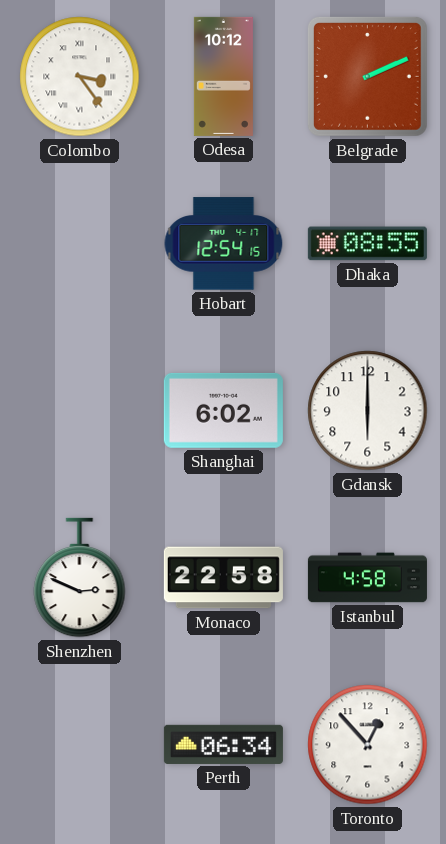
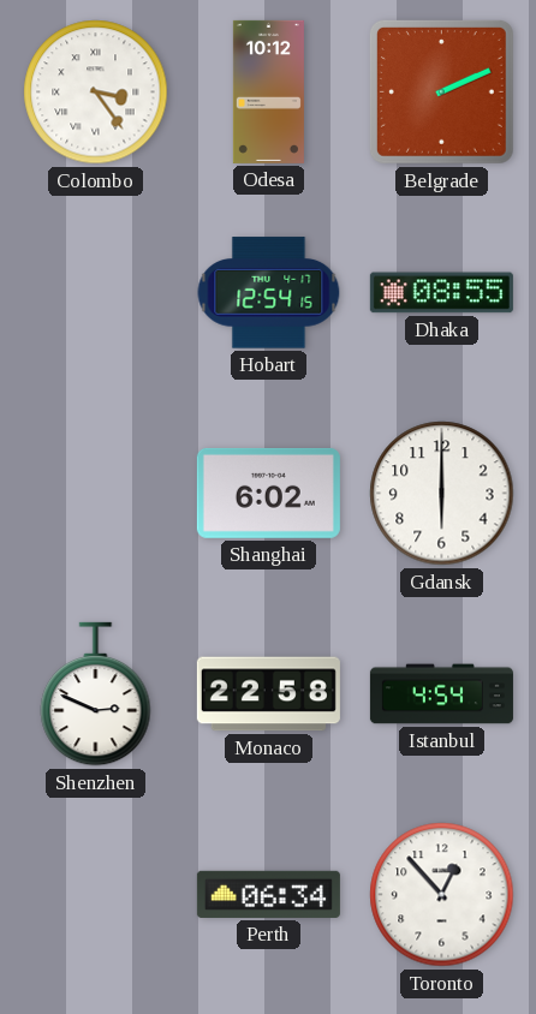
Istanbul: 4:58 -> 4:54 (441, 694)
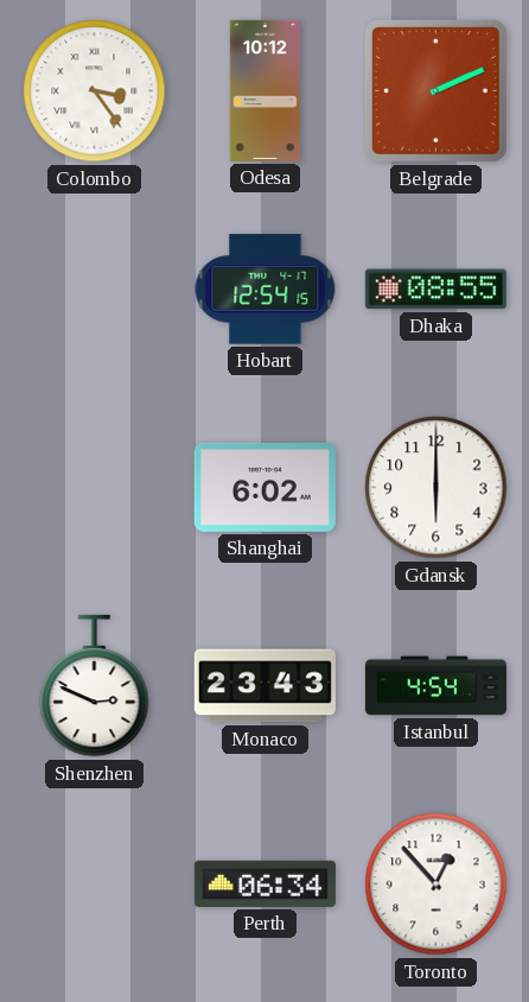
Monaco: 22:58 -> 23:43 (264, 686)
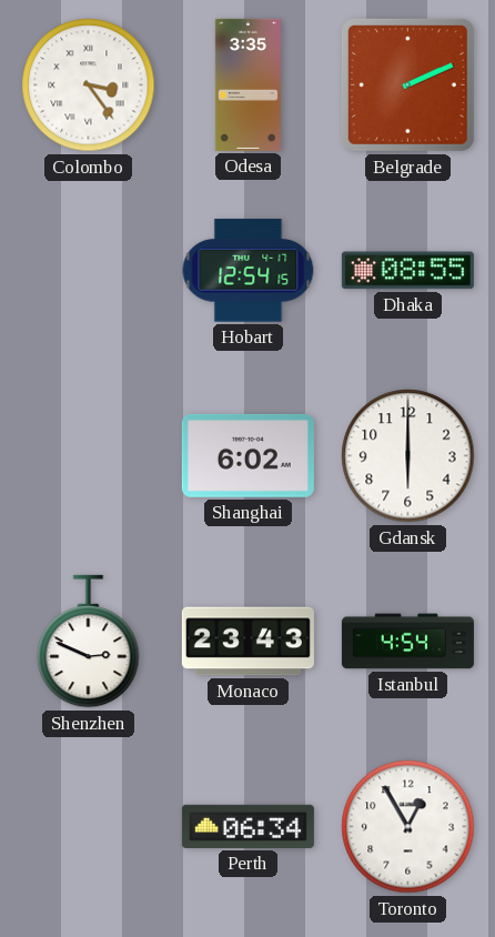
Odesa: 10:12 -> 3:35 (247, 84)
Toronto: 12:53 -> 12:55 (408, 827)
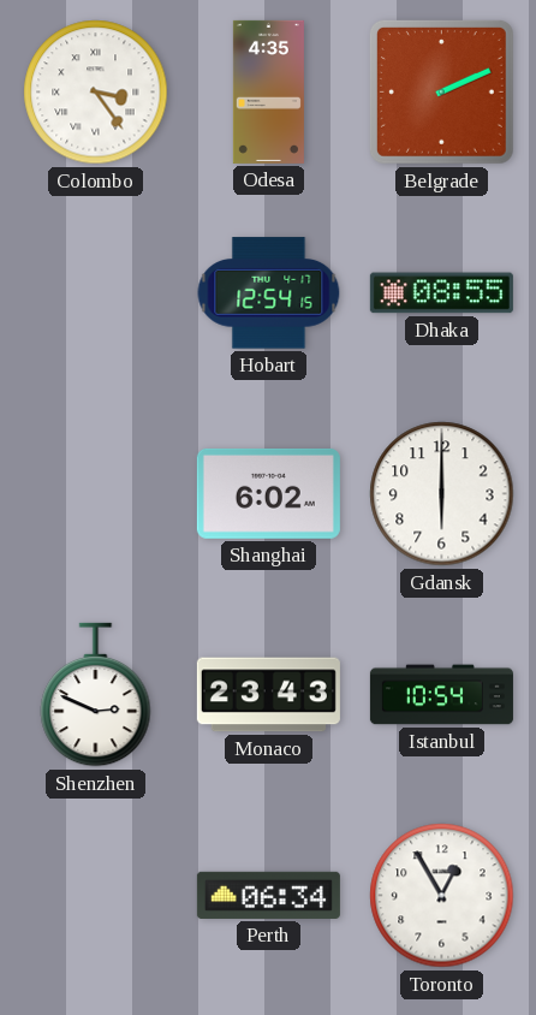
Odesa: 3:35 -> 4:35 (268, 91)
Istanbul: 4:54 -> 10:54 (441, 695)
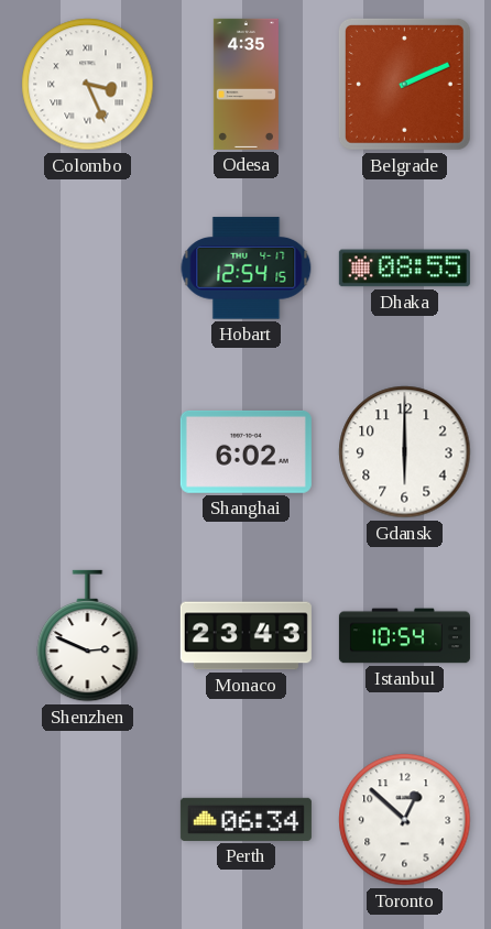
Colombo: 3:24 -> 3:26 (88, 85)
Toronto: 12:55 -> 12:52 (405, 820)
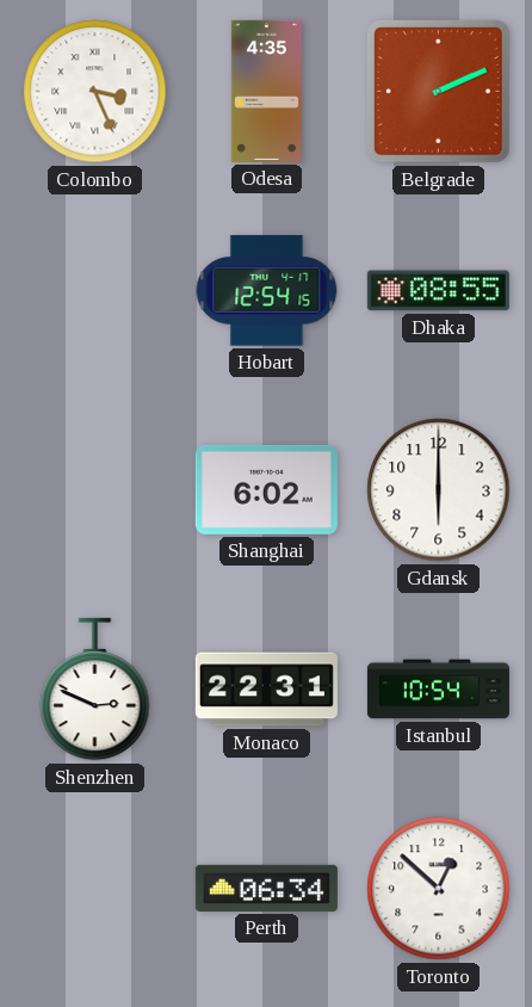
Monaco: 23:43 -> 22:31 (266, 690)
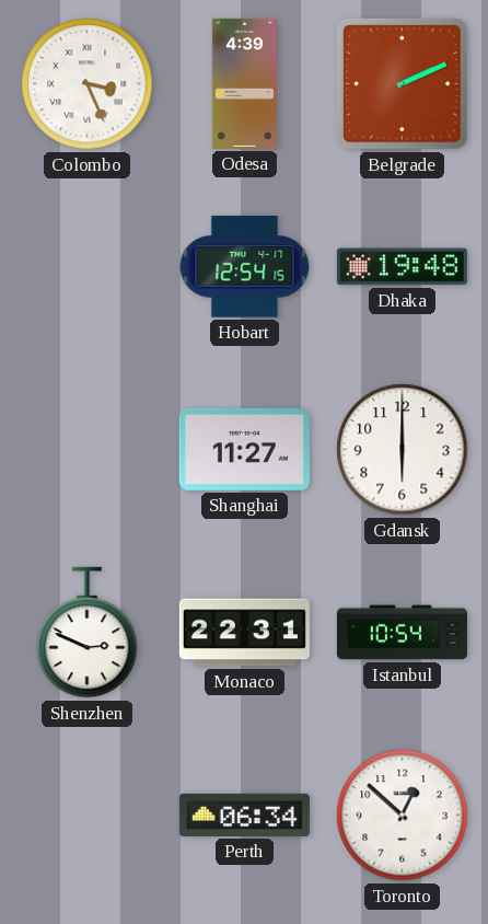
Odesa: 4:35 -> 4:39 (244, 83)
Dhaka: 08:55 -> 19:48 (402, 267)
Shanghai: 6:02 -> 11:27 (244, 449)
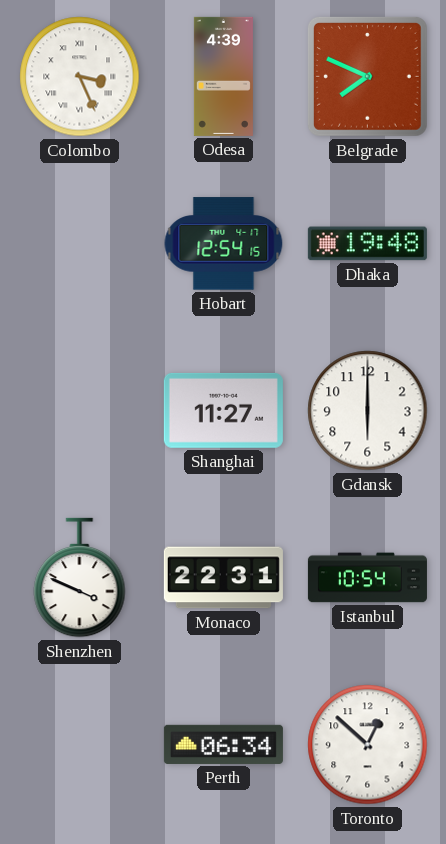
Belgrade: 2:11 -> 7:49 (367, 76)
Shenzhen: 2:49 -> 3:49 (80, 578)
